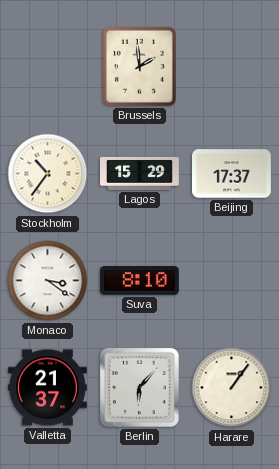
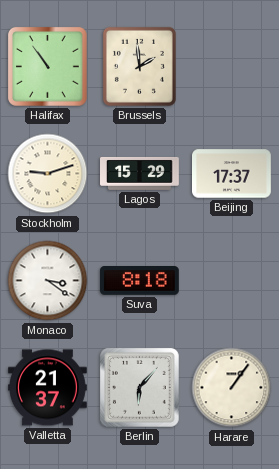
Halifax: none -> 10:54 (47, 66)
Stockholm: 10:36 -> 9:12 (48, 174)
Suva: 8:10 -> 8:18 (140, 281)
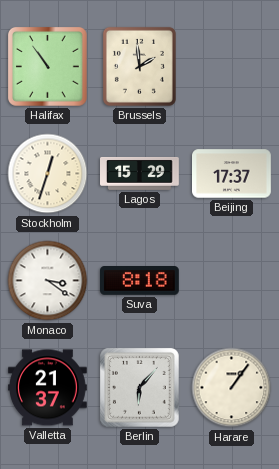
Stockholm: 9:12 -> 12:33 (48, 174)
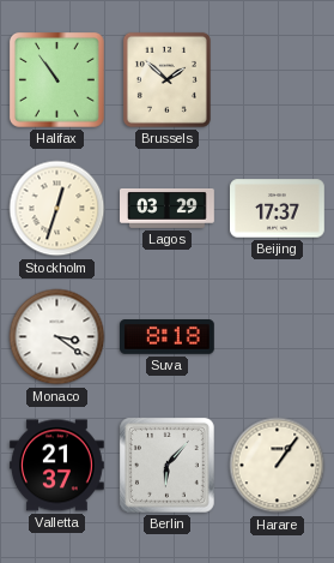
Brussels: 1:59 -> 1:52 (166, 79)
Lagos: 15:29 -> 03:29 (168, 208)
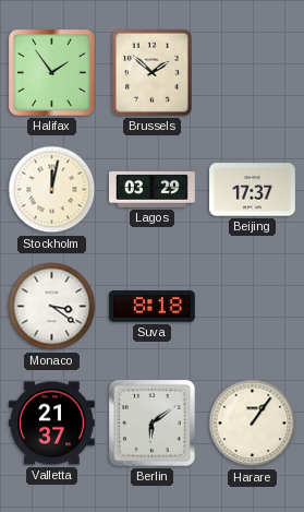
Halifax: 10:54 -> 1:54 (51, 72)
Stockholm: 12:33 -> 12:02 (52, 190)
Berlin: 6:07 -> 6:09 (151, 422)
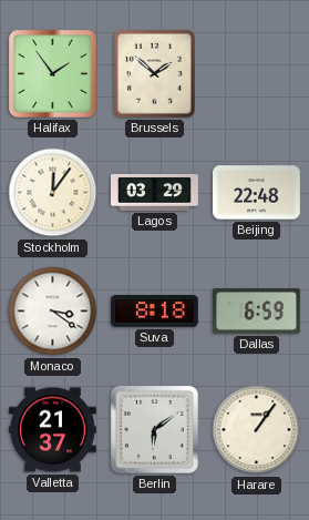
Stockholm: 12:02 -> 12:06 (53, 193)
Beijing: 17:37 -> 22:48 (257, 193)
Dallas: none -> 6:59 (257, 312)
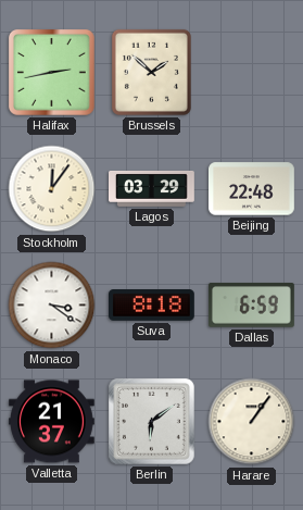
Halifax: 1:54 -> 2:43 (51, 72)
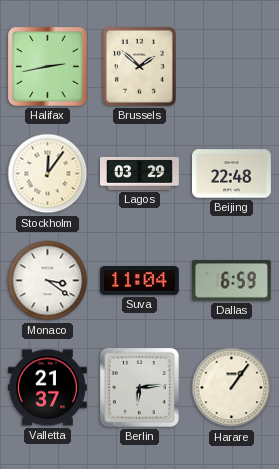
Suva: 8:18 -> 11:04 (140, 281)
Berlin: 6:09 -> 6:14 (139, 387)
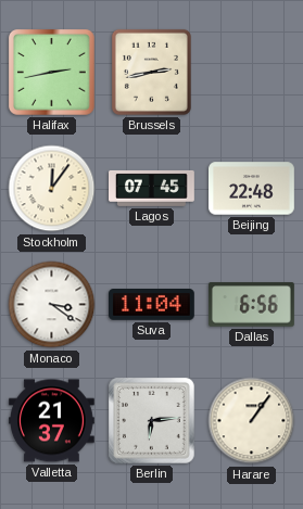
Brussels: 1:52 -> 2:43 (151, 72)
Lagos: 03:29 -> 07:45 (152, 188)
Dallas: 6:59 -> 6:56 (252, 305)
